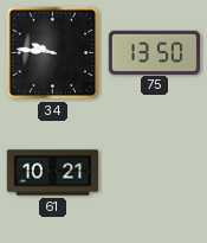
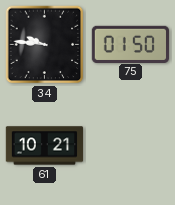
75: 13:50 -> 01:50 (130, 44)
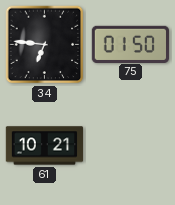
34: 9:46 -> 6:46 (45, 45)
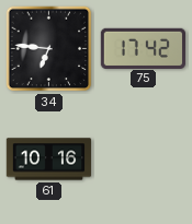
75: 01:50 -> 17:42 (143, 48)
61: 10:21 -> 10:16 (49, 160)
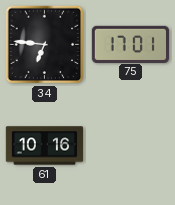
75: 17:42 -> 17:01 (130, 44)
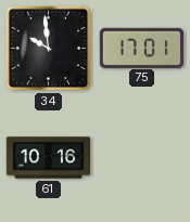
34: 6:46 -> 9:59 (49, 49)
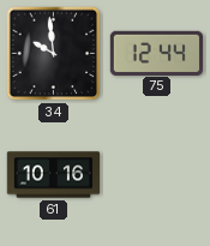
75: 17:01 -> 12:44 (156, 53)
